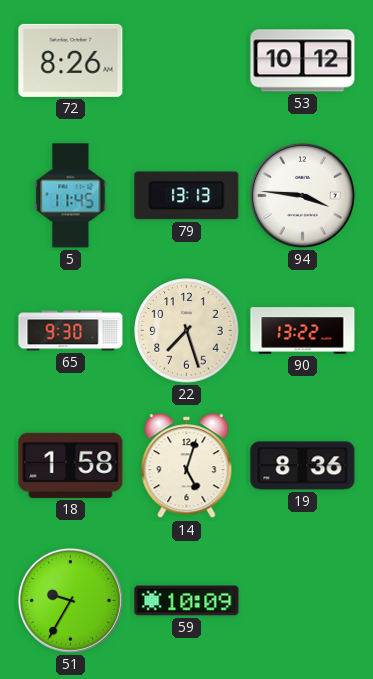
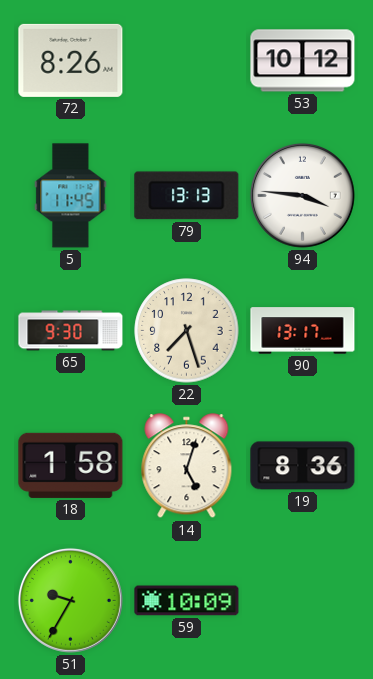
90: 13:22 -> 13:17 (303, 331)
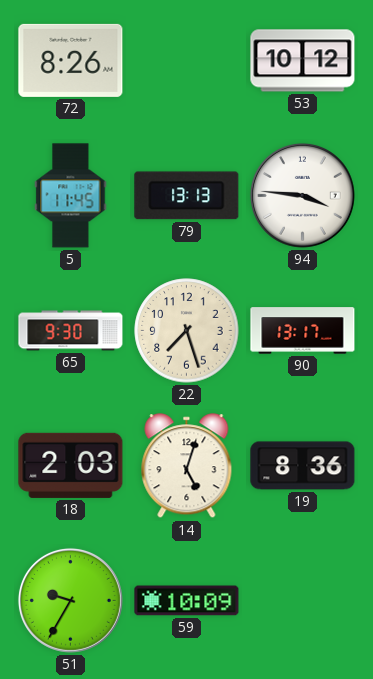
18: 1:58 -> 2:03 (71, 465)
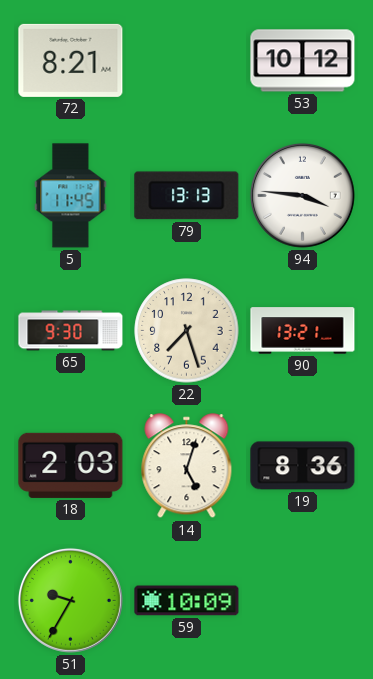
72: 8:26 -> 8:21 (71, 60)
90: 13:17 -> 13:21 (303, 331)
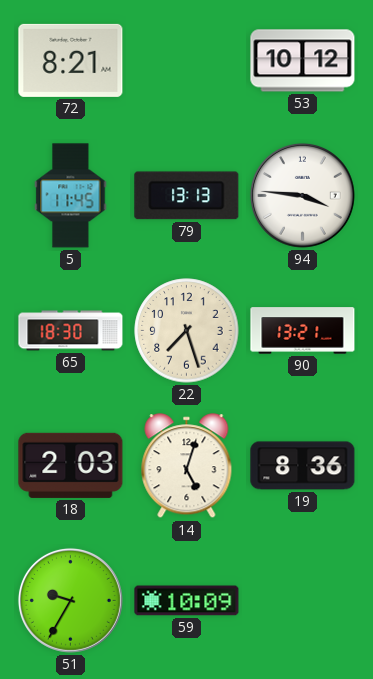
65: 9:30 -> 18:30 (71, 331)
